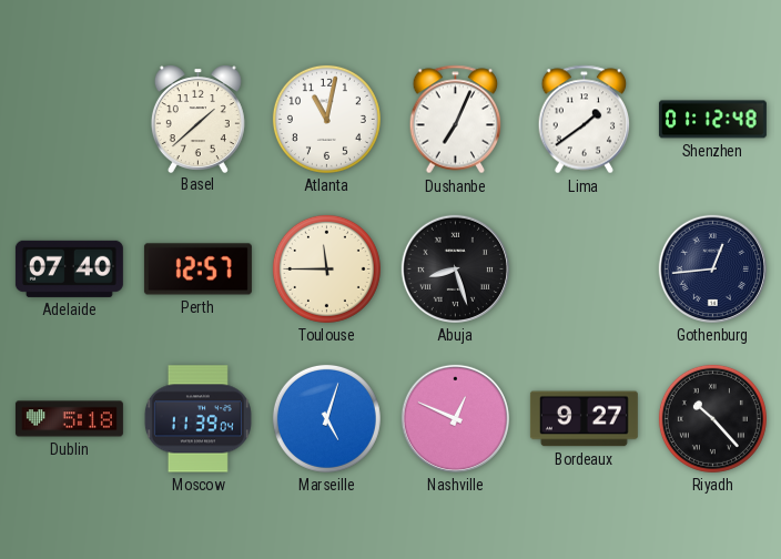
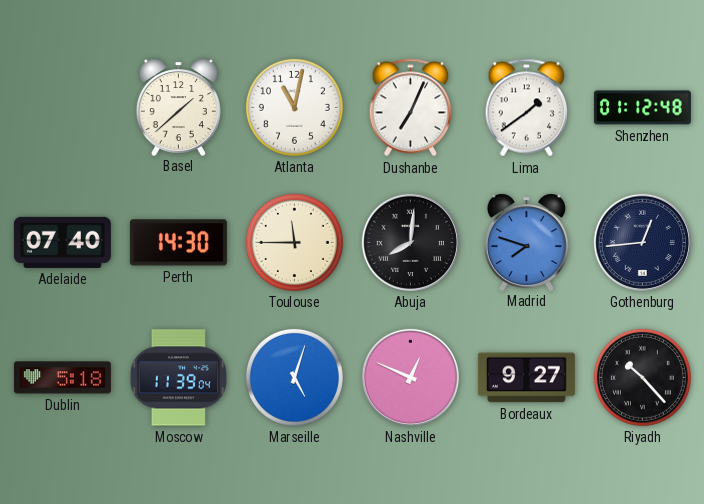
Perth: 12:57 -> 14:30 (178, 243)
Abuja: 8:27 -> 8:01 (410, 242)
Madrid: none -> 7:48 (526, 242)
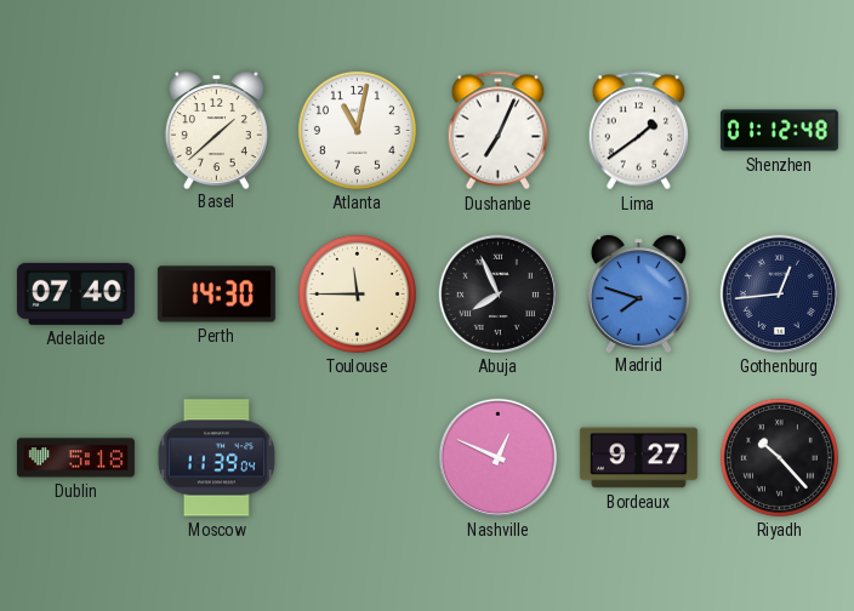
Abuja: 8:01 -> 7:56 (497, 293)
Marseille: 5:03 -> none (294, 377)
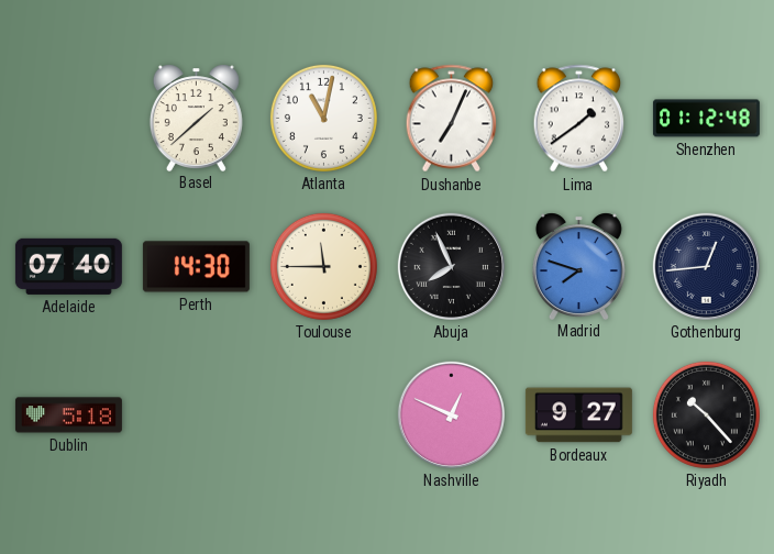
Moscow: 11:39 -> none (216, 458)
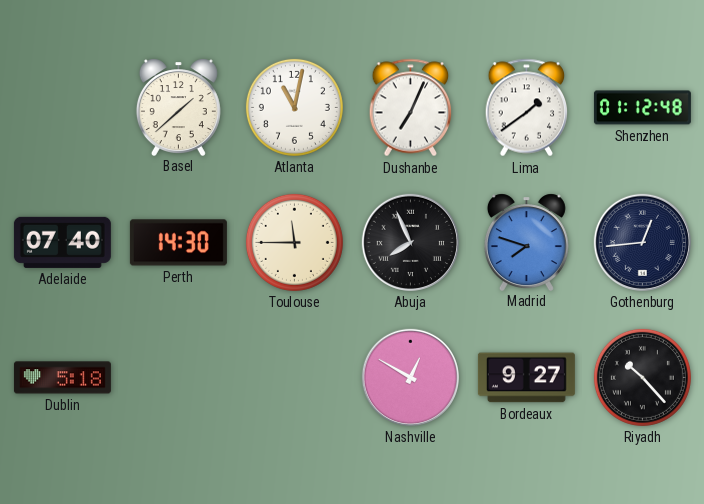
Nashville: 12:49 -> 12:50 (410, 377)
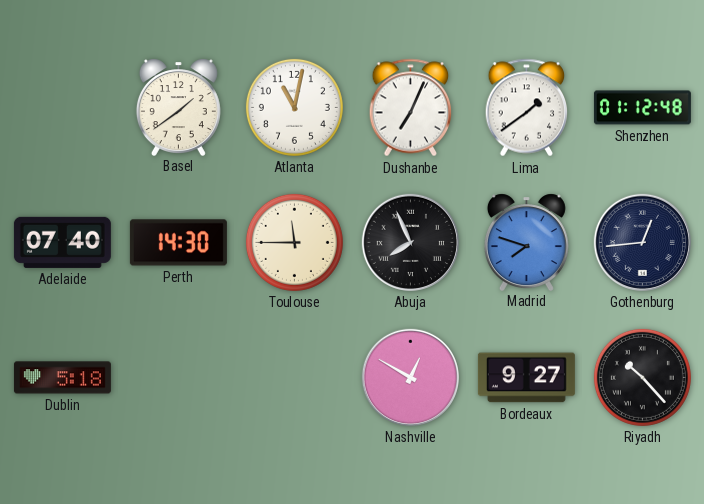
Basel: 1:38 -> 1:39 (178, 107)
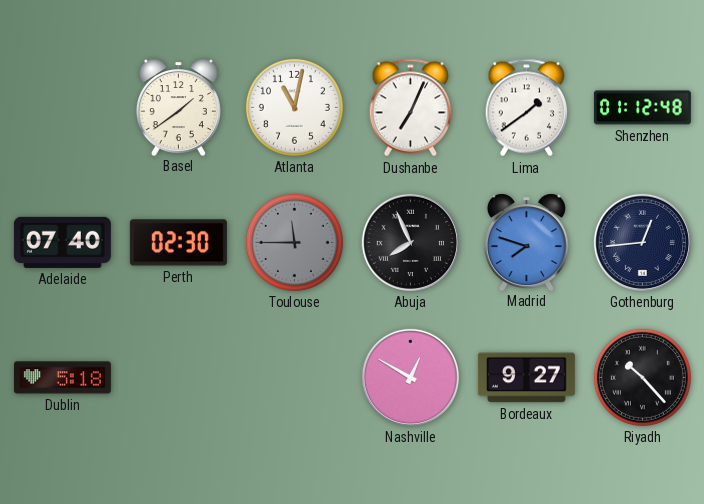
Perth: 14:30 -> 02:30 (178, 243)
Toulouse dial: cream -> grey (294, 242)
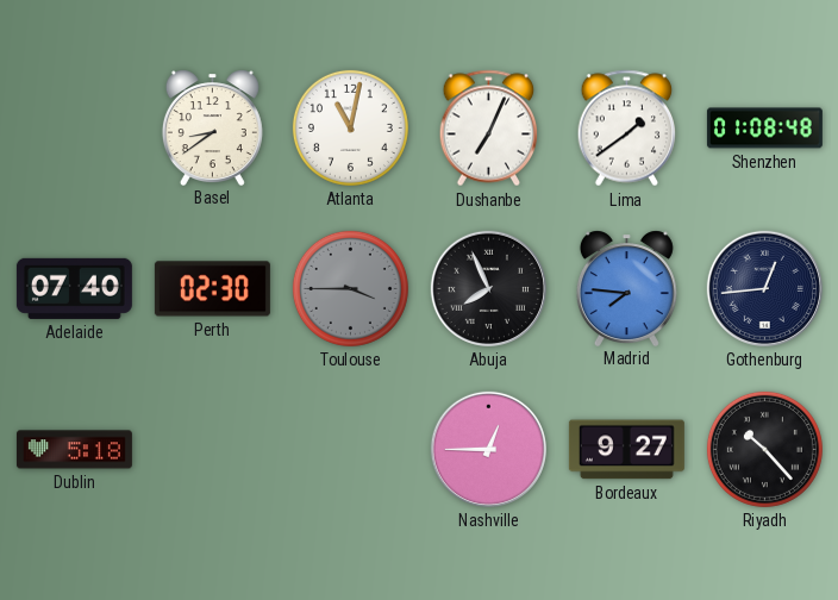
Basel: 1:39 -> 8:39 (212, 127)
Shenzhen: 01:12 -> 01:08 (764, 129)
Toulouse: 11:45 -> 3:45 (350, 288)
Madrid: 7:48 -> 7:46 (626, 288)
Nashville: 12:50 -> 12:45 (488, 449)
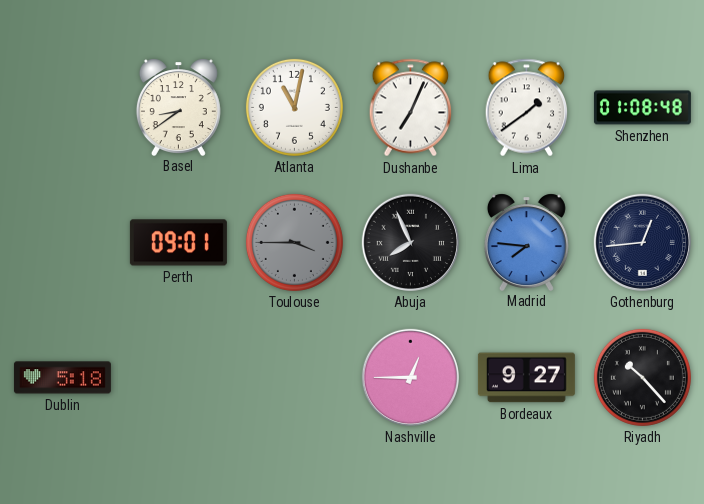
Adelaide: 07:40 -> none (74, 288)
Perth: 02:30 -> 09:01 (178, 243)
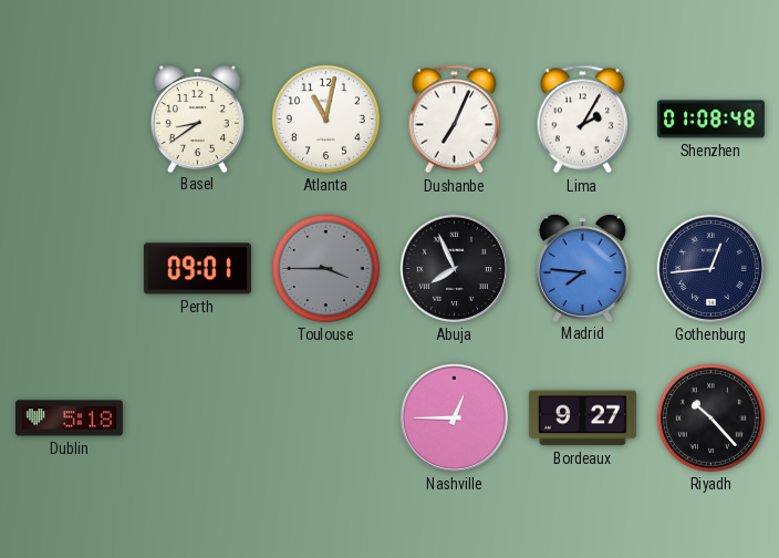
Lima: 1:39 -> 2:05 (583, 120)
